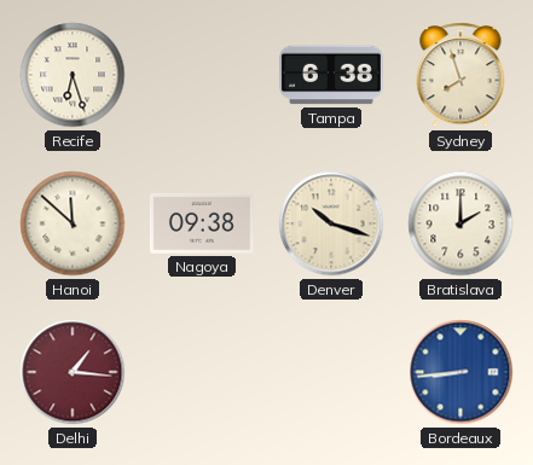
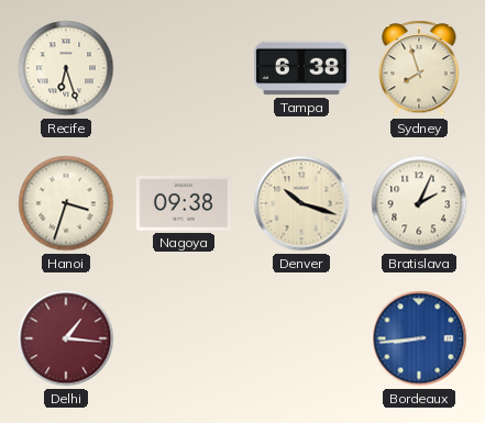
Hanoi: 11:52 -> 3:33 (66, 203)
Bratislava: 2:00 -> 2:04 (419, 203)
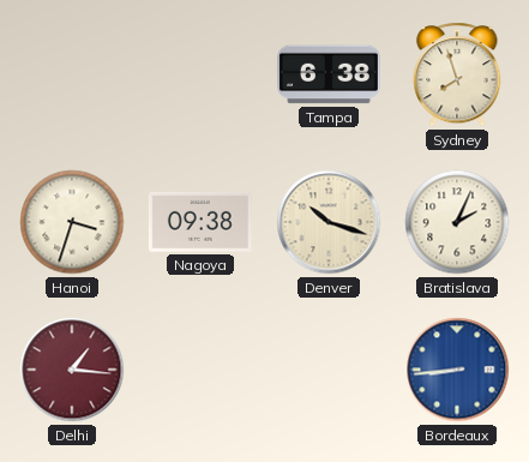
Recife: 6:27 -> none (66, 68)
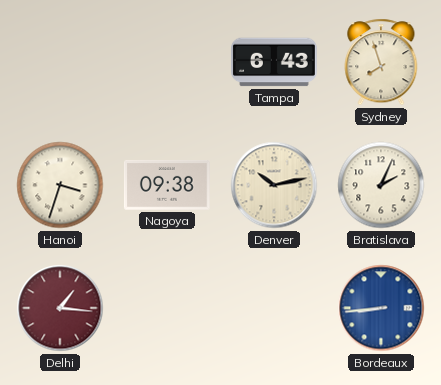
Tampa: 6:38 -> 6:43 (275, 62)
Denver: 10:18 -> 10:13 (274, 185)
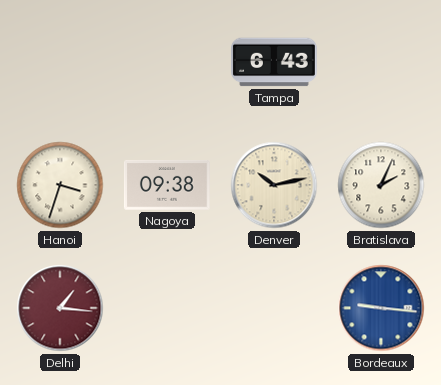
Sydney: 7:57 -> none (381, 62)
Bordeaux: 8:44 -> 9:16 (381, 308)
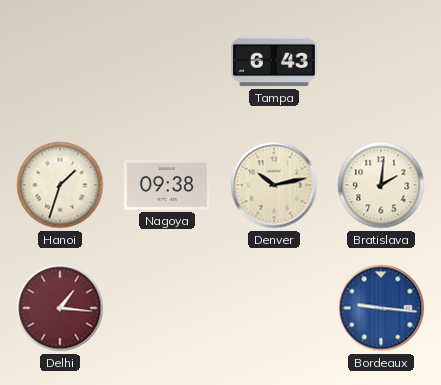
Hanoi: 3:33 -> 1:33 (60, 185)
Bratislava: 2:04 -> 2:01 (381, 185)
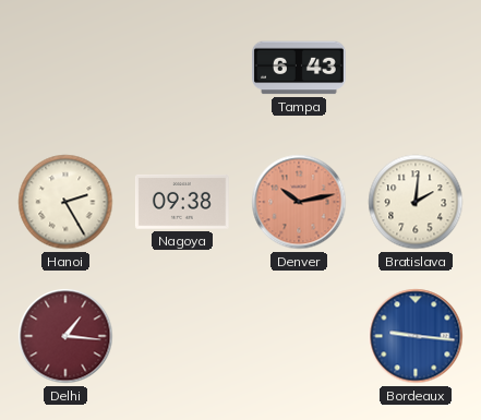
Hanoi: 1:33 -> 2:25 (65, 202)
Denver dial: cream -> salmon (299, 202)
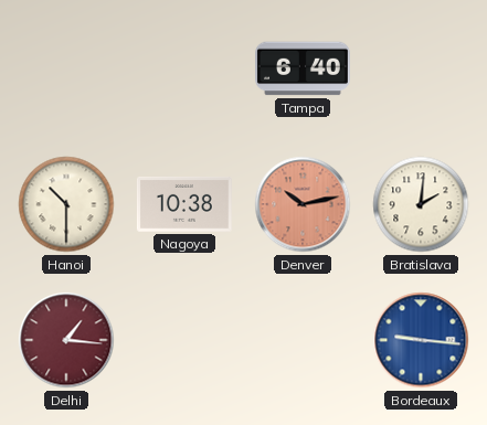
Tampa: 6:43 -> 6:40 (304, 68)
Hanoi: 2:25 -> 10:30 (66, 204)
Nagoya: 09:38 -> 10:38 (184, 204)
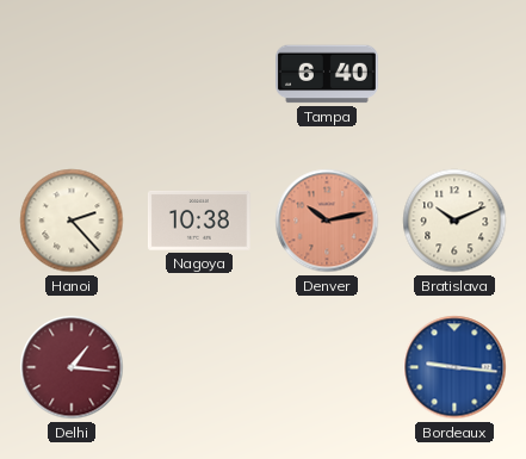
Hanoi: 10:30 -> 2:23 (72, 221)
Bratislava: 2:01 -> 10:11 (454, 221)
